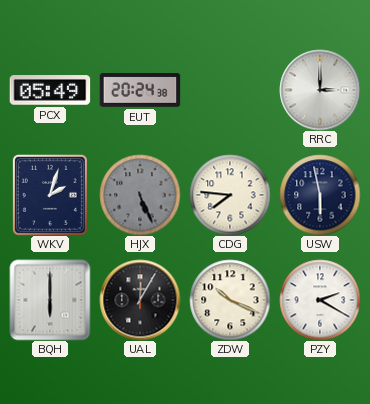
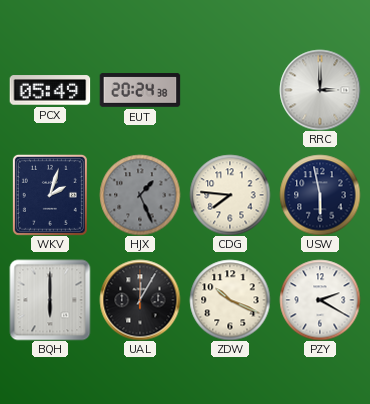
HJX: 5:26 -> 1:26 (140, 195)
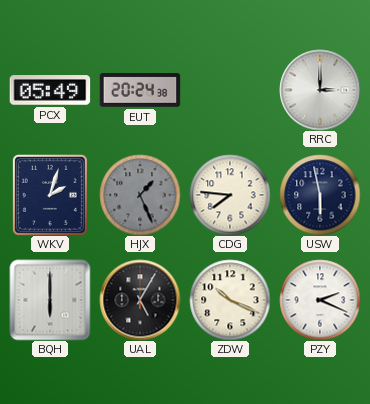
UAL: 12:05 -> 5:05 (140, 300)
PZY: 2:20 -> 2:19 (320, 300)
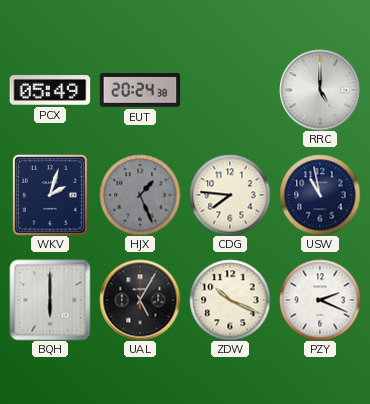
RRC: 3:00 -> 5:00 (320, 90)
USW: 5:58 -> 10:58 (320, 195)
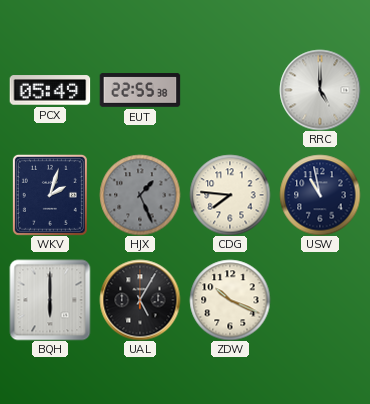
EUT: 20:24 -> 22:55 (140, 90)
PZY: 2:19 -> none (320, 300)
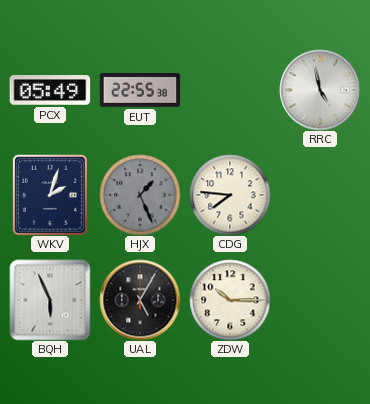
RRC: 5:00 -> 4:58 (320, 90)
USW: 10:58 -> none (320, 195)
BQH: 6:00 -> 5:56 (50, 300)
ZDW: 10:19 -> 10:15 (230, 300)
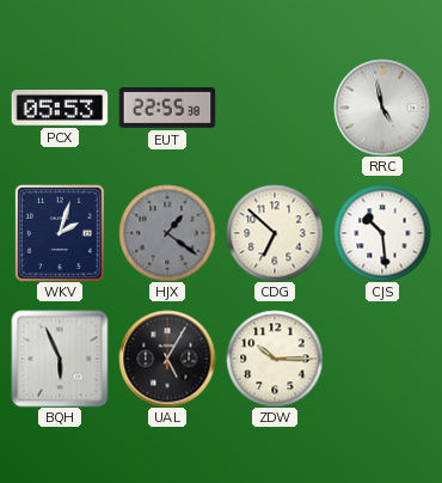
PCX: 05:49 -> 05:53 (60, 108)
HJX: 1:26 -> 1:21 (167, 233)
CDG: 7:46 -> 6:52 (275, 233)
CJS: none -> 10:29 (382, 233)
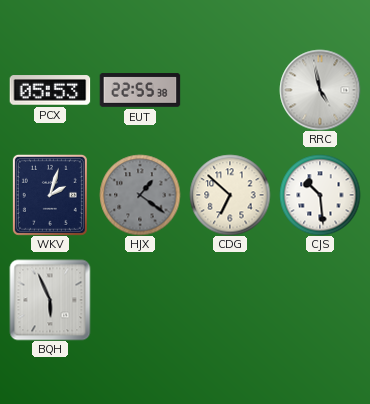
UAL: 5:05 -> none (167, 359)
ZDW: 10:15 -> none (275, 359)
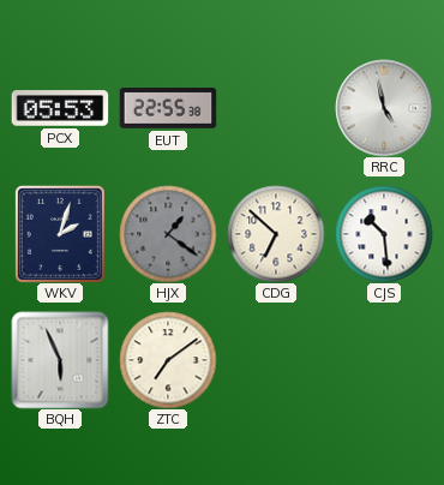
ZTC: none -> 7:09 (168, 360)
